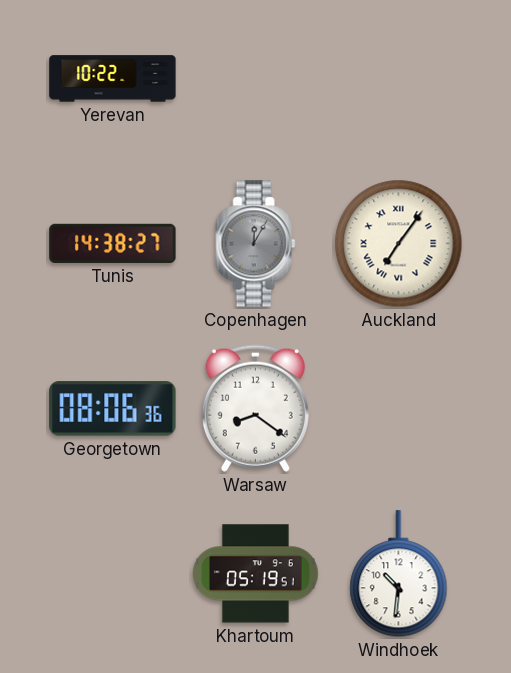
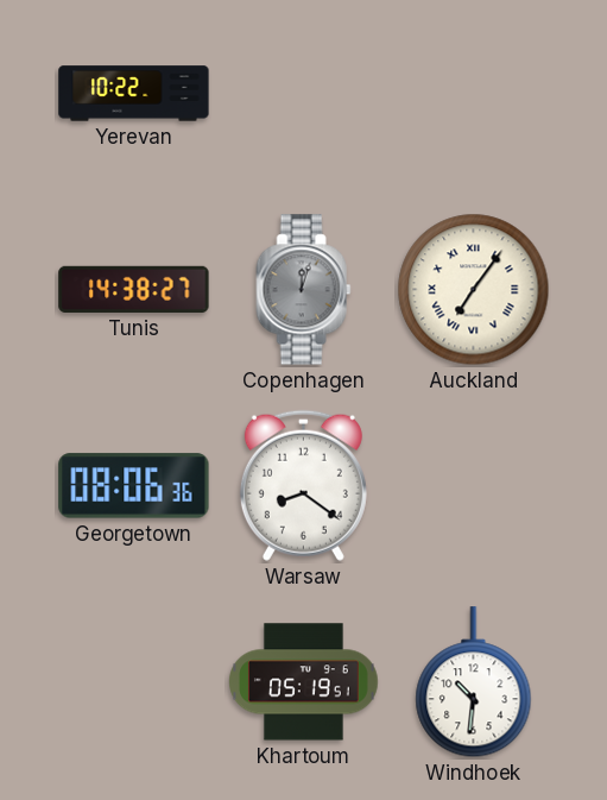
Copenhagen: 12:05 -> 12:03 (304, 290)
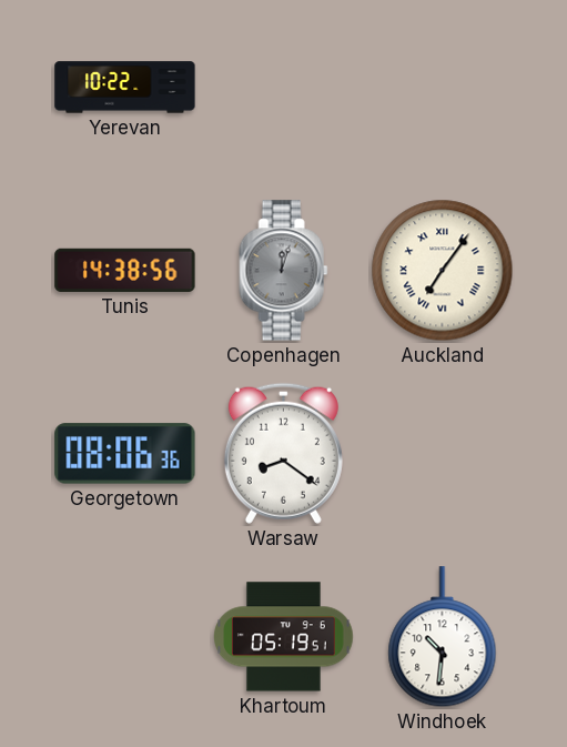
Tunis: 14:38:27 -> 14:38:56 (125, 270)
